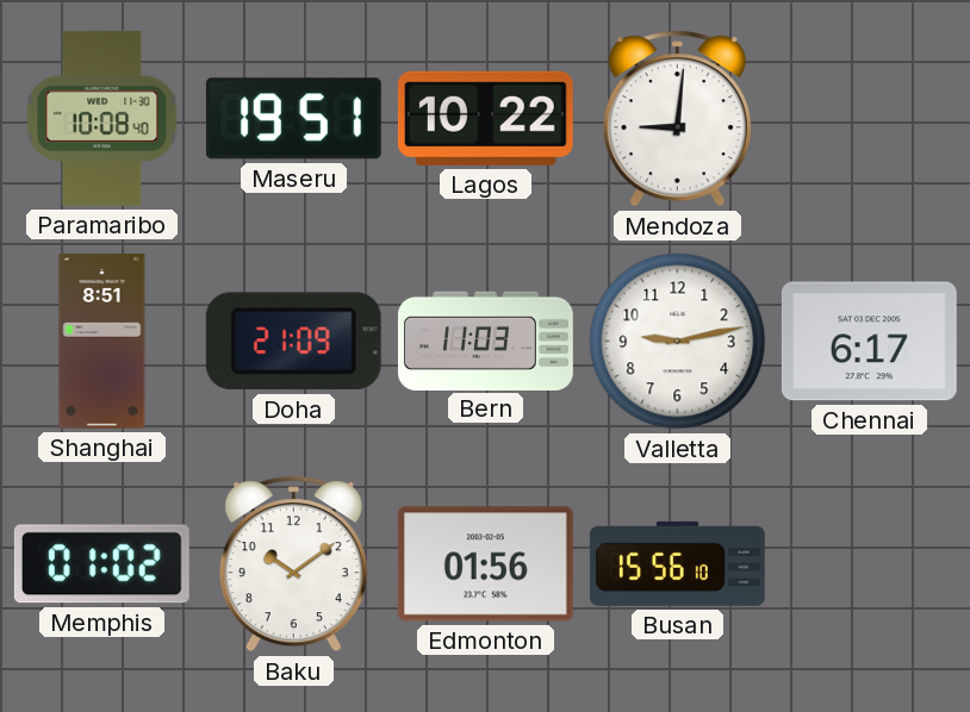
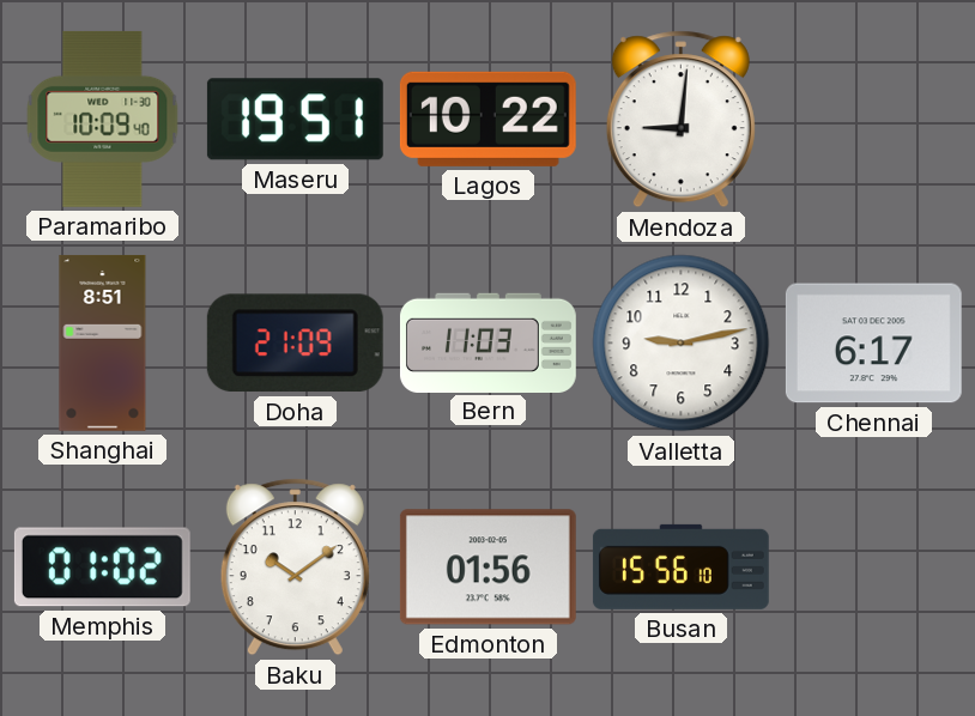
Paramaribo: 10:08 -> 10:09 (103, 119)
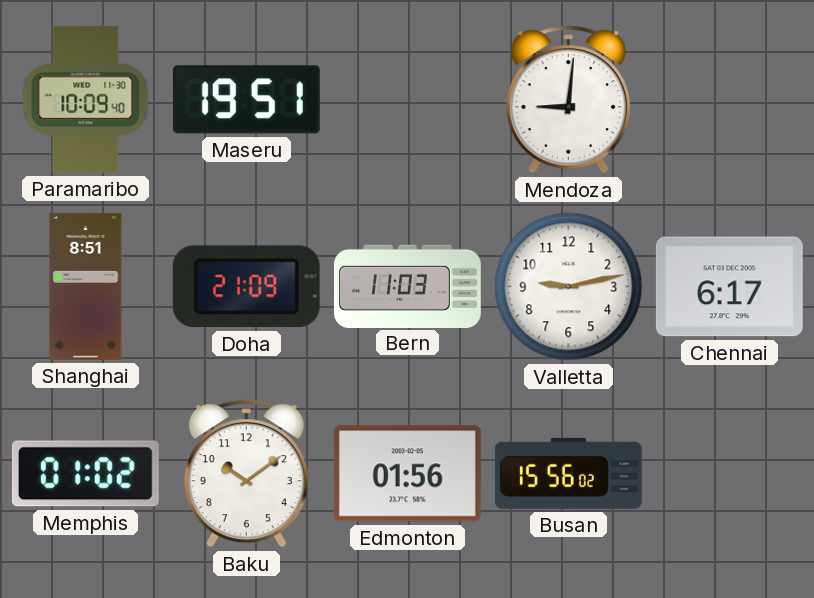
Lagos: 10:22 -> none (487, 119)
Busan: 15:56:10 -> 15:56:02 (568, 473)
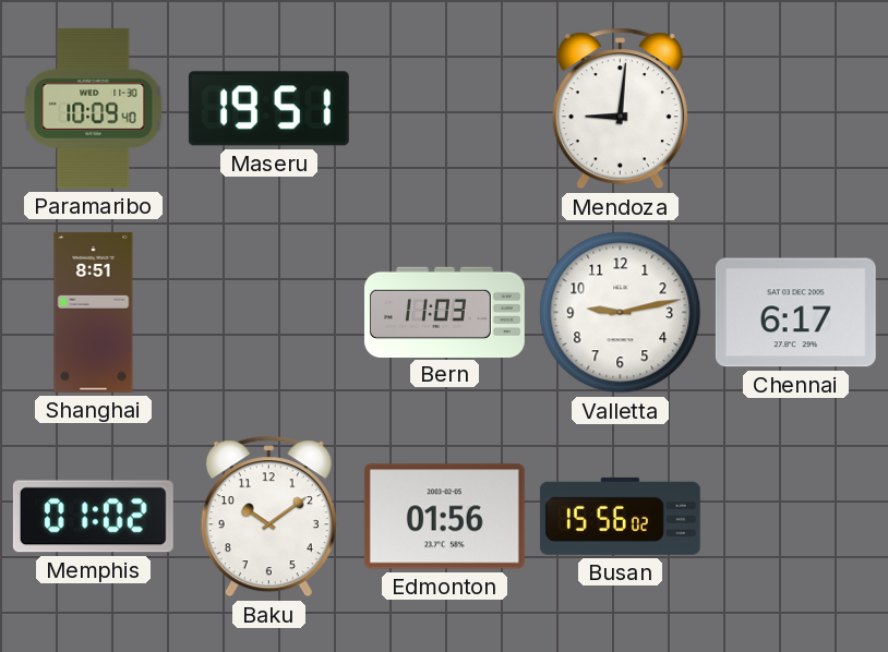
Doha: 21:09 -> none (246, 287)
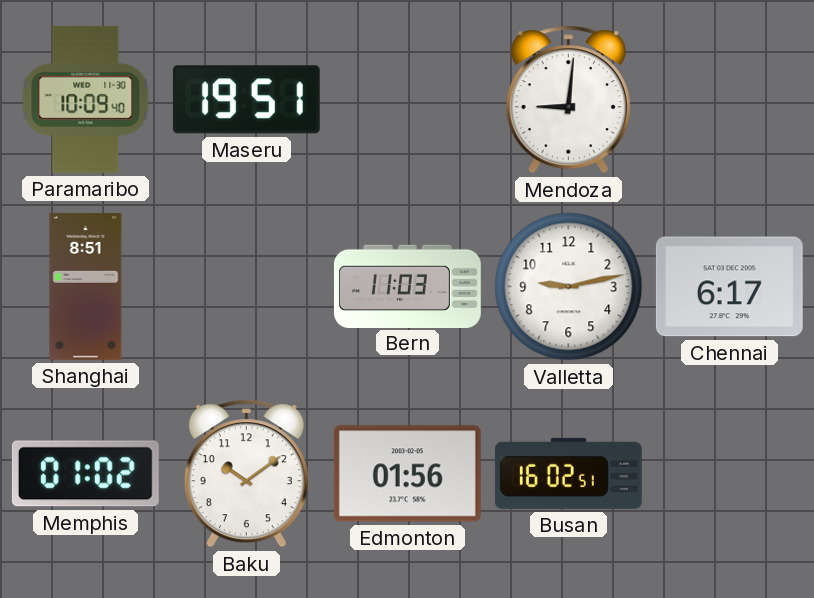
Busan: 15:56 -> 16:02 (568, 473)
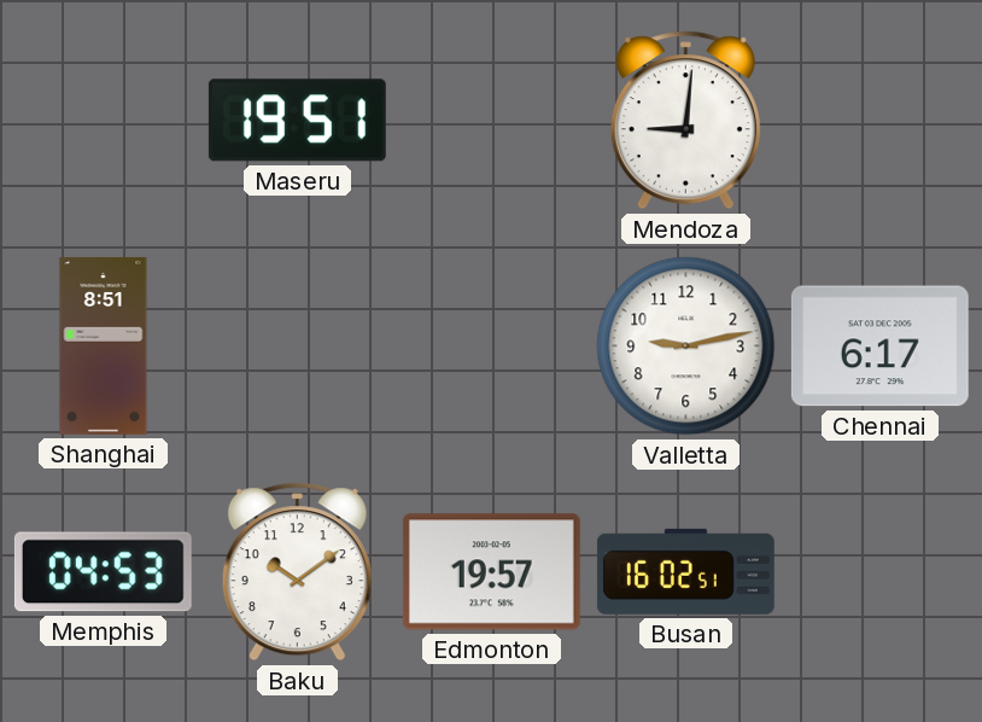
Paramaribo: 10:09 -> none (86, 99)
Bern: 11:03 -> none (408, 286)
Memphis: 01:02 -> 04:53 (103, 572)
Edmonton: 01:56 -> 19:57 (491, 572)
